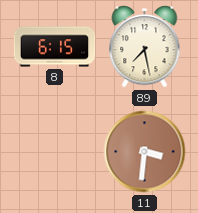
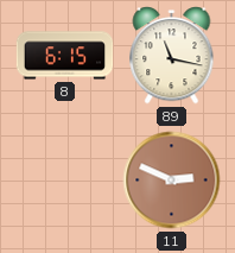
89: 7:28 -> 11:17 (172, 56)
11: 3:31 -> 2:49 (172, 181)
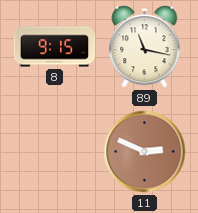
8: 6:15 -> 9:15 (55, 47)
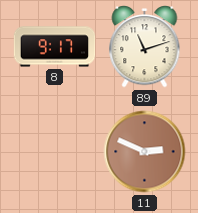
8: 9:15 -> 9:17 (55, 47)
89: 11:17 -> 11:12 (145, 47)
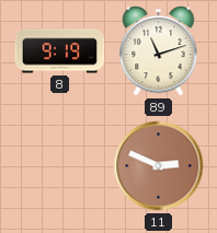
8: 9:17 -> 9:19 (60, 51)
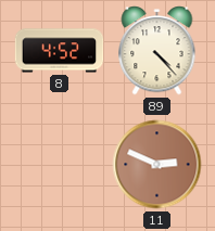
8: 9:19 -> 4:52 (60, 51)
89: 11:12 -> 4:23 (157, 51)
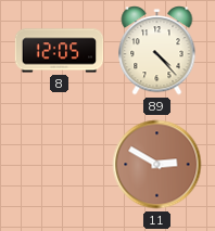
8: 4:52 -> 12:05 (60, 51)
11: 2:49 -> 2:50 (157, 165)
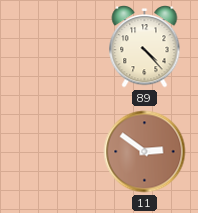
8: 12:05 -> none (60, 51)
11: 2:50 -> 2:51 (145, 152)
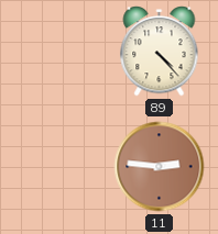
11: 2:51 -> 2:46 (160, 167)
